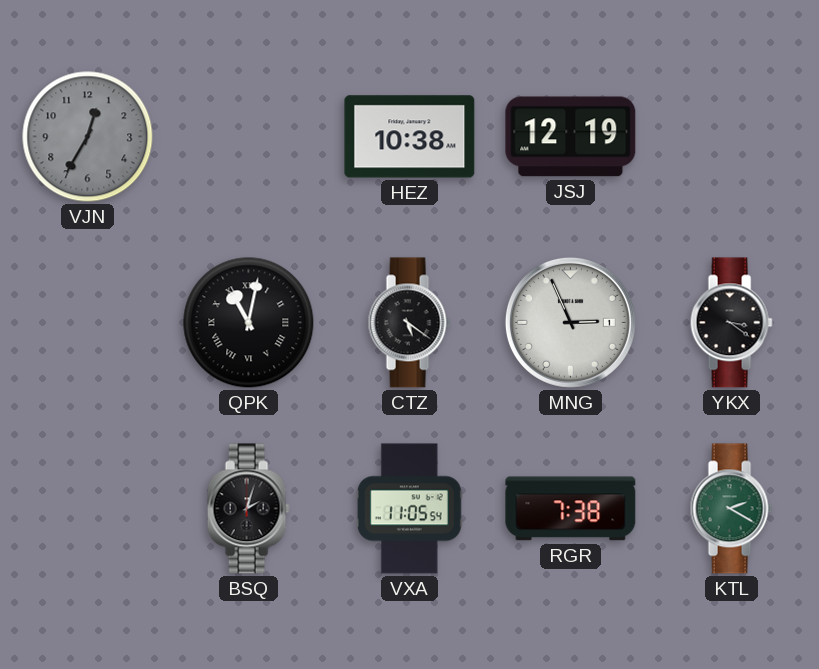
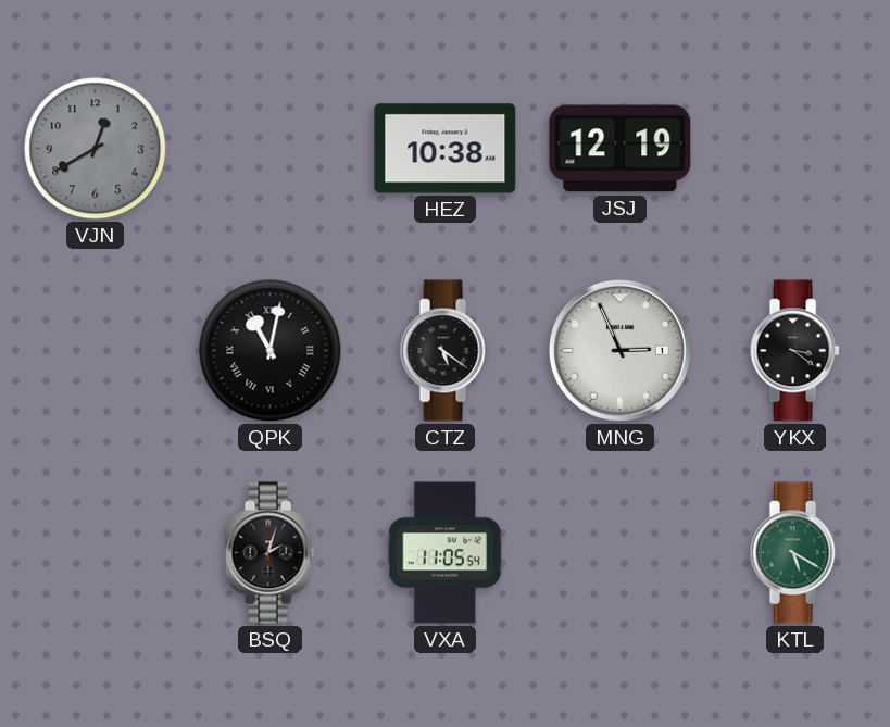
VJN: 12:35 -> 12:40 (96, 149)
RGR: 7:38 -> none (571, 509)
KTL: 2:20 -> 5:20 (794, 553)
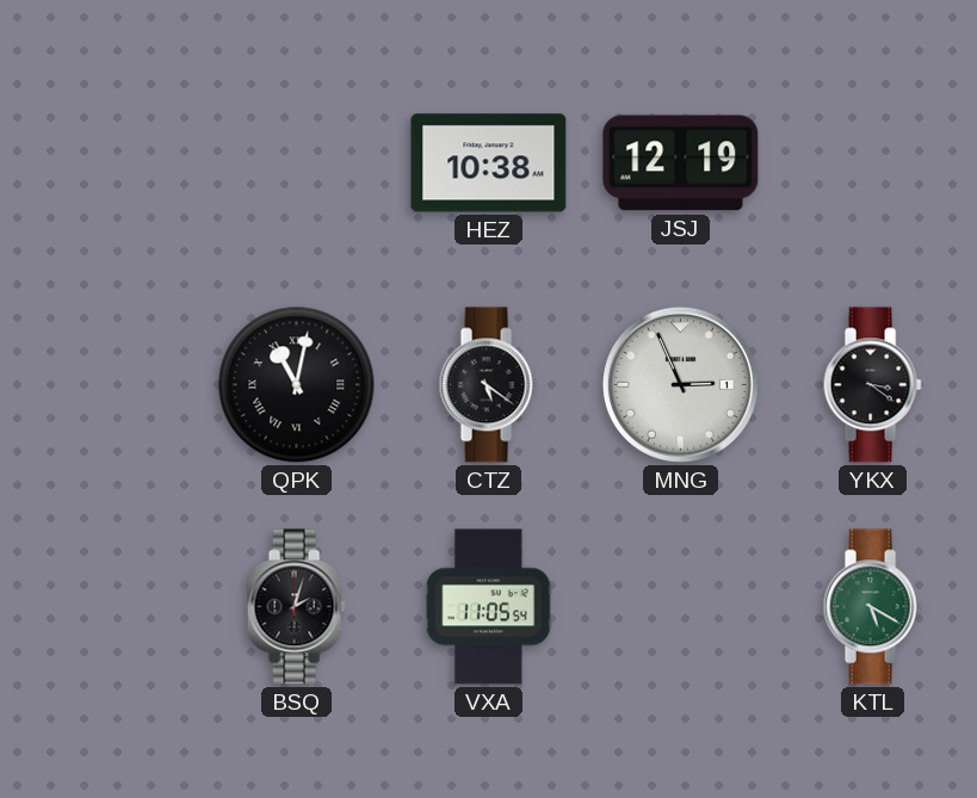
VJN: 12:40 -> none (96, 149)
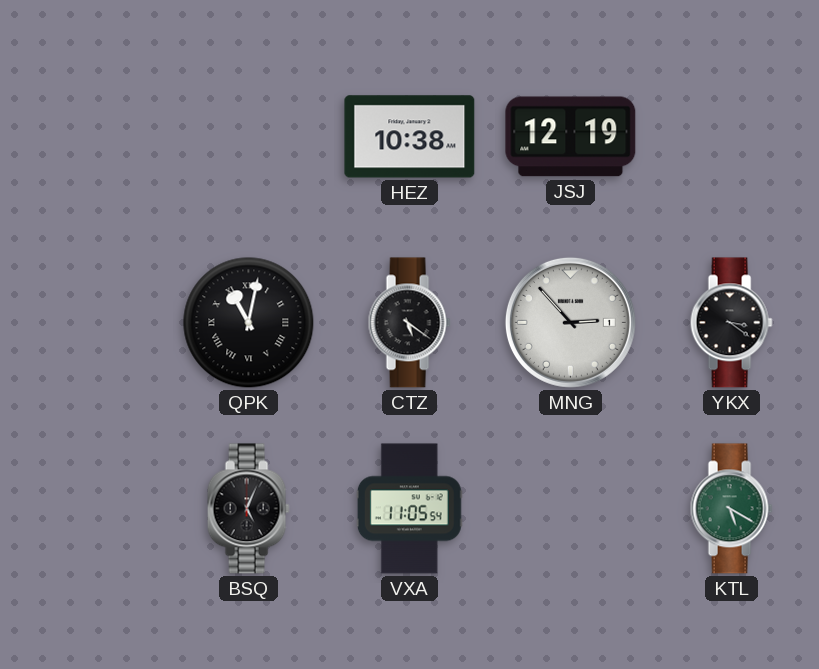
MNG: 2:56 -> 2:53 (570, 322)
BSQ: 2:03 -> 5:04 (248, 509)
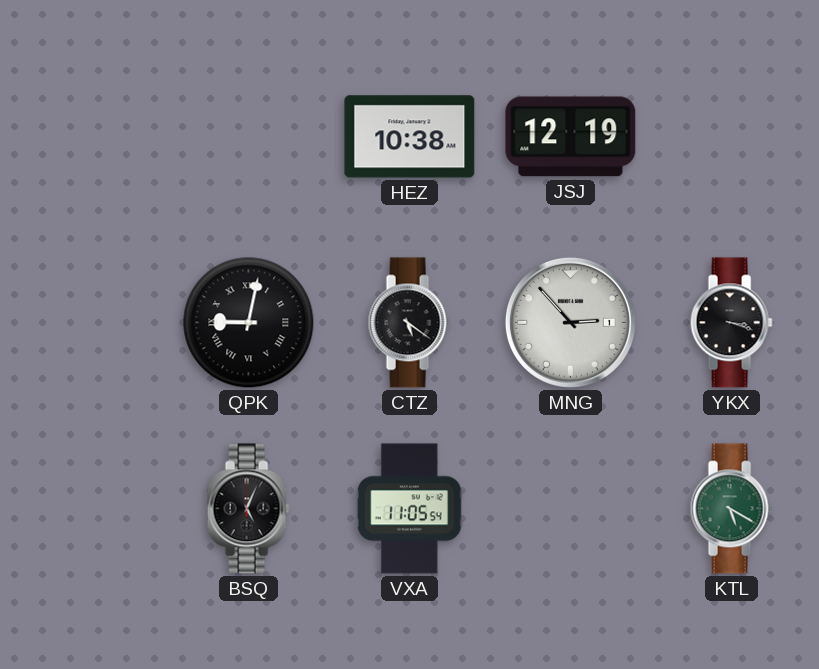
QPK: 11:02 -> 9:02 (249, 323)
YKX: 3:21 -> 3:18 (731, 323)
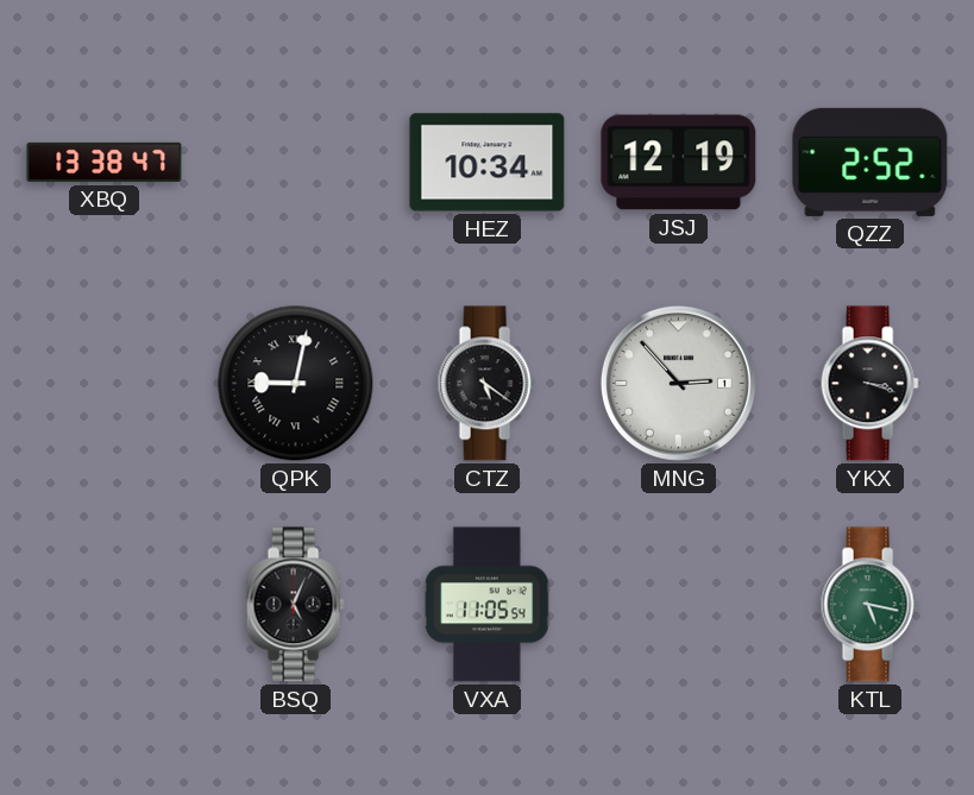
XBQ: none -> 13:38 (105, 162)
HEZ: 10:38 -> 10:34 (488, 163)
QZZ: none -> 2:52 (871, 162)
KTL: 5:20 -> 5:17 (869, 605)
